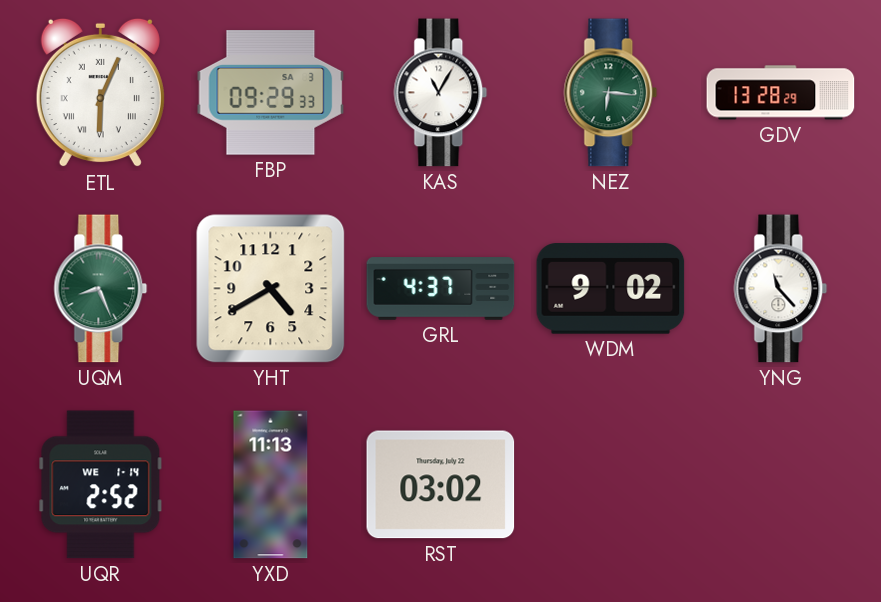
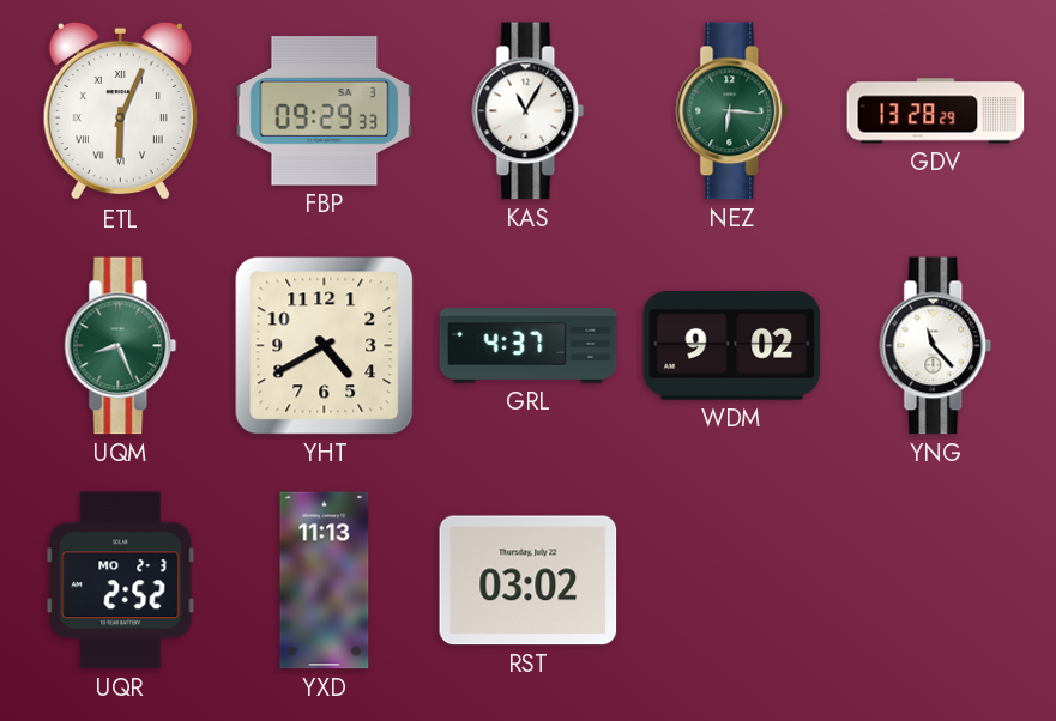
UQR date: WE 1-14 -> MO 2-3 (121, 581)
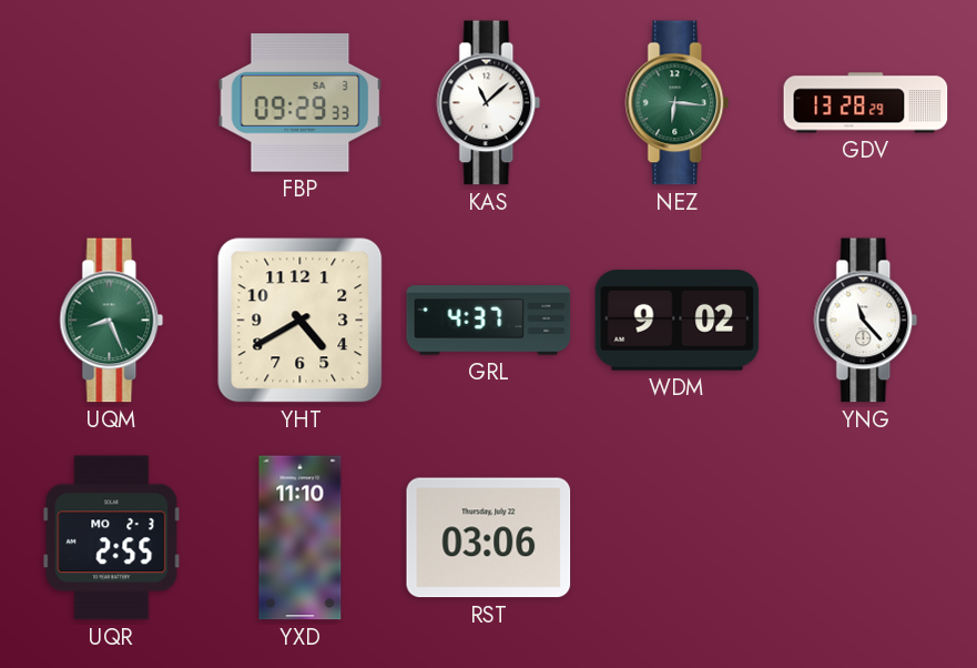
ETL: 6:04 -> none (120, 111)
KAS: 11:05 -> 11:08 (489, 103)
UQR: 2:52 -> 2:55 (112, 538)
YXD: 11:13 -> 11:10 (301, 538)
RST: 03:02 -> 03:06 (489, 538)
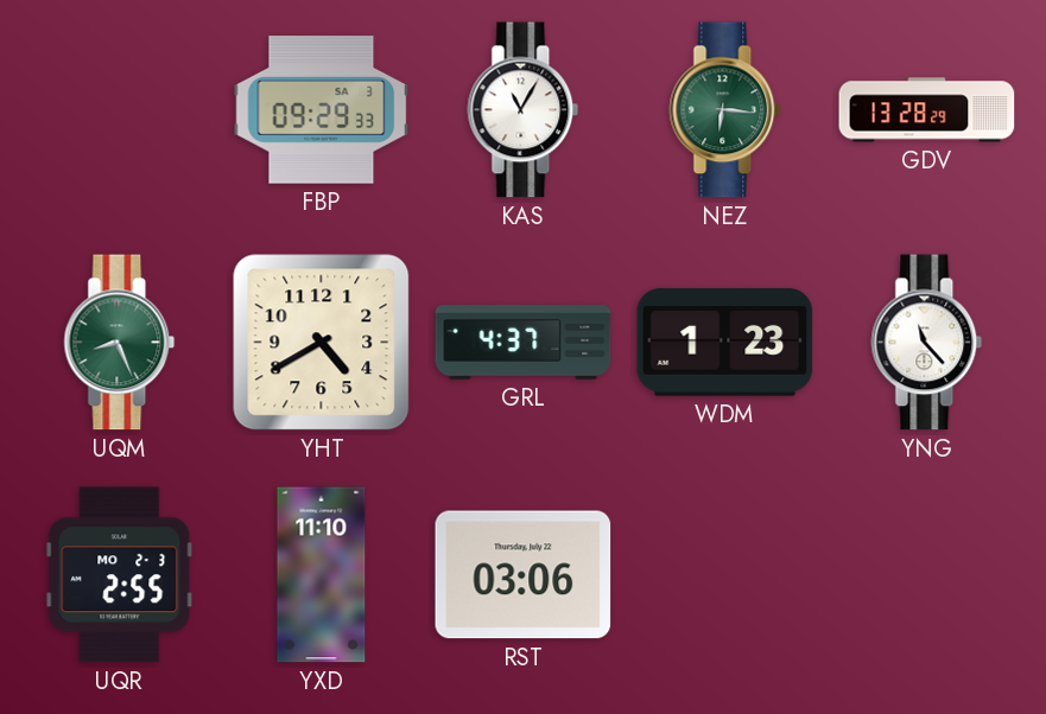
KAS: 11:08 -> 11:05 (524, 110)
WDM: 9:02 -> 1:23 (725, 343)
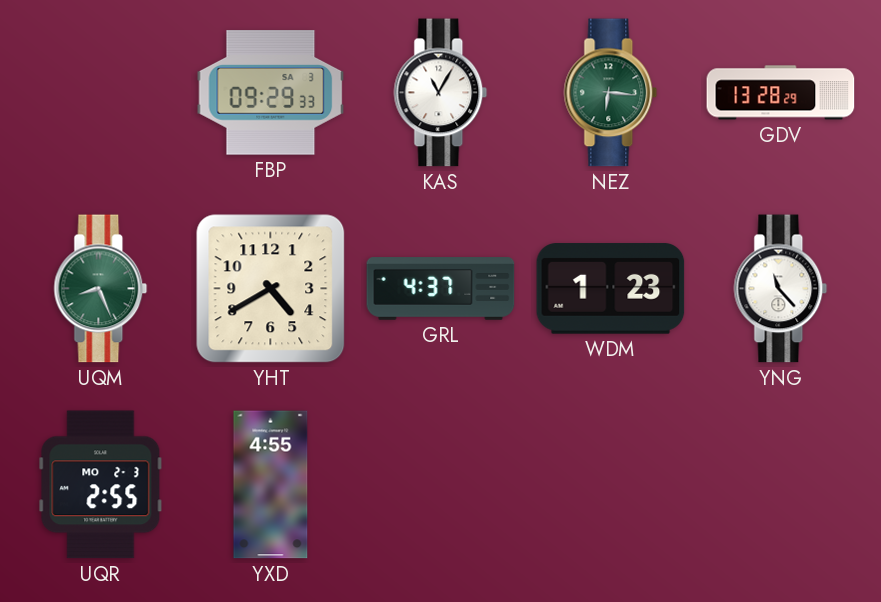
YXD: 11:10 -> 4:55 (271, 485)
RST: 03:06 -> none (524, 575)
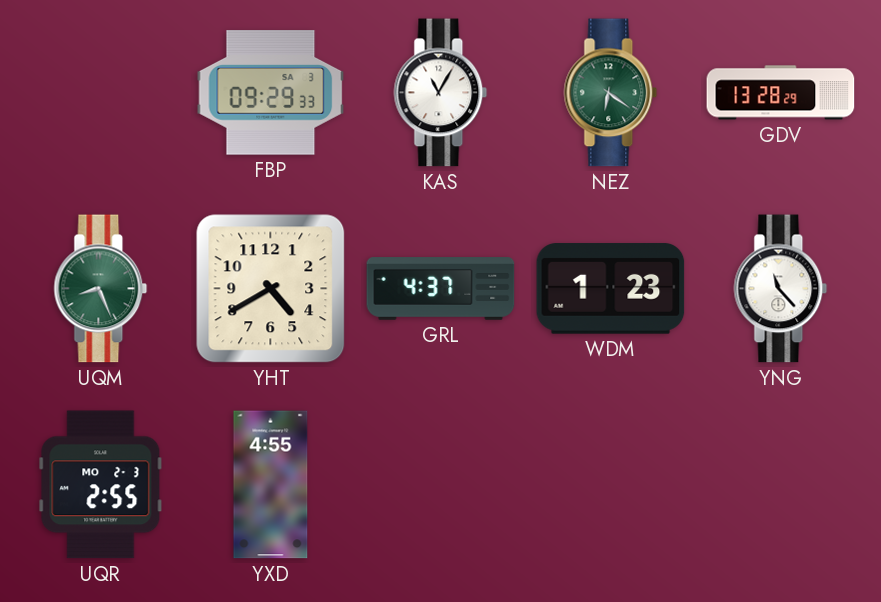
NEZ: 6:16 -> 6:21 (611, 93)
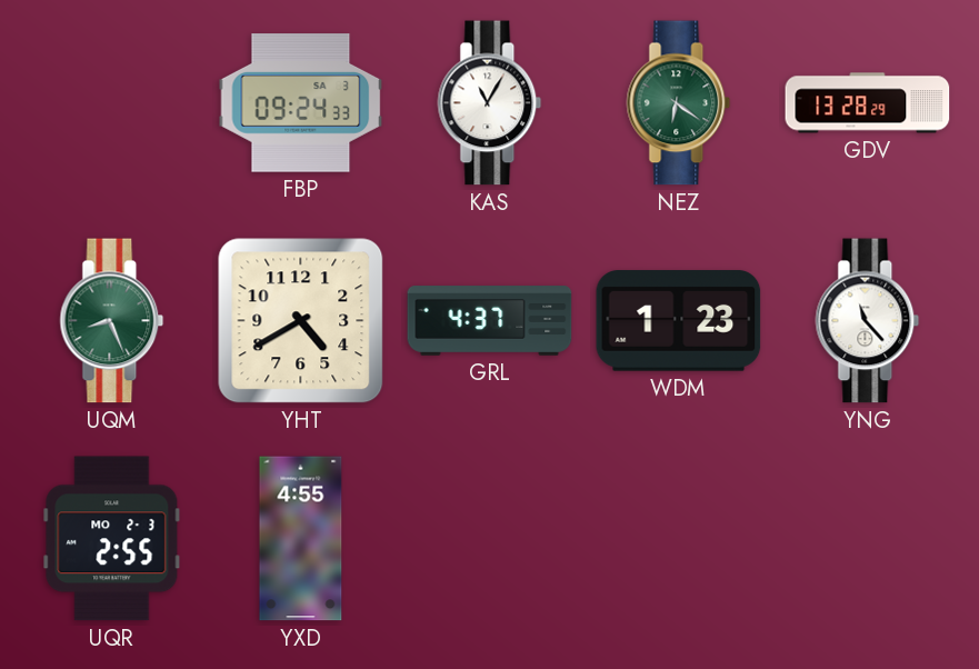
FBP: 09:29 -> 09:24 (301, 103)
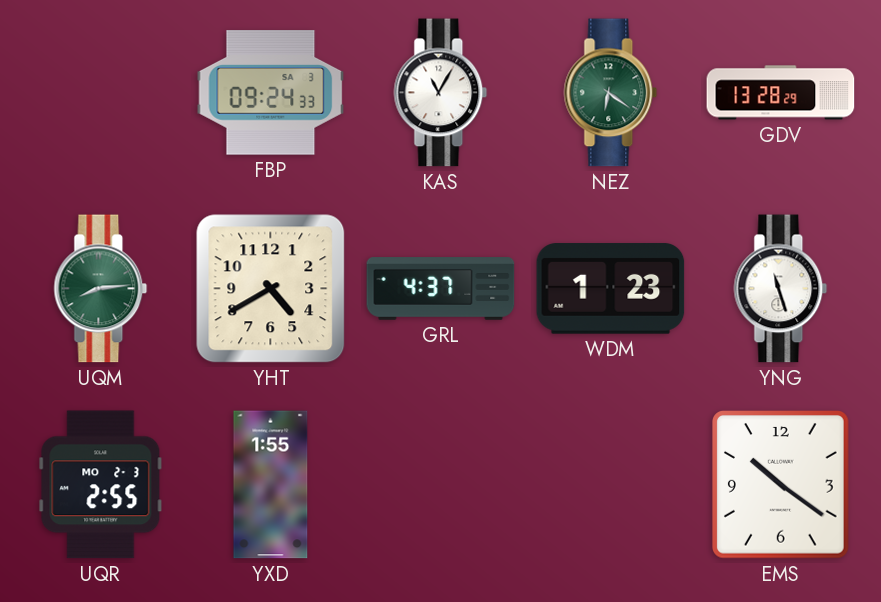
UQM: 8:26 -> 8:14 (101, 289)
YNG: 11:23 -> 11:27 (781, 289)
YXD: 4:55 -> 1:55 (271, 485)
EMS: none -> 10:21 (781, 485)
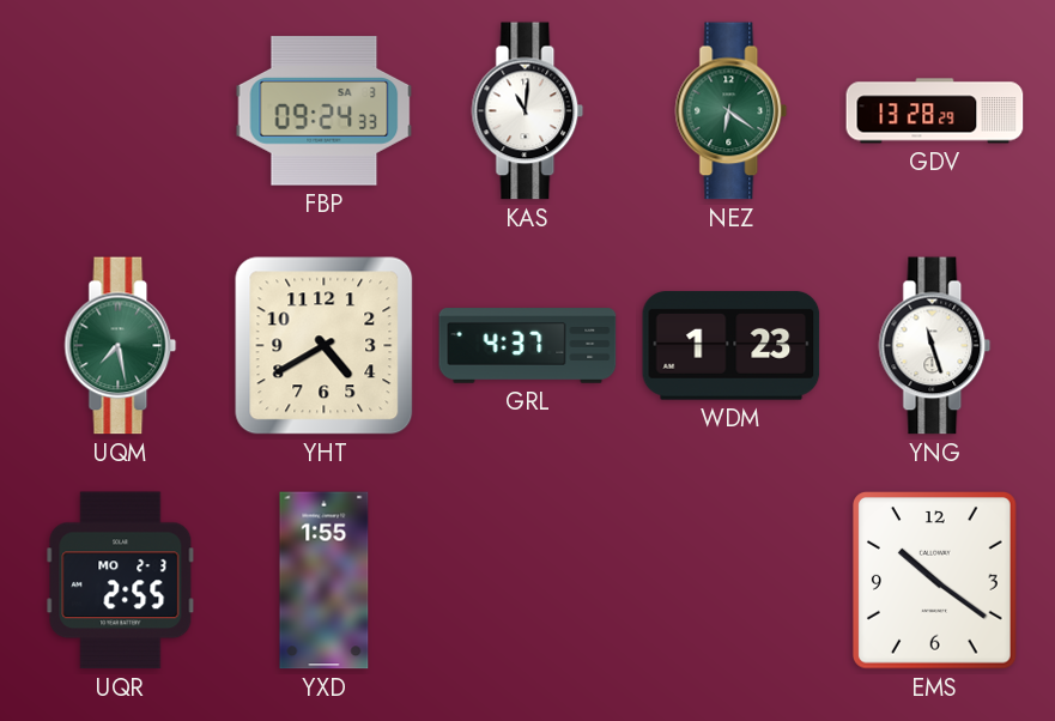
KAS: 11:05 -> 11:01 (528, 111)
UQM: 8:14 -> 7:28 (121, 346)
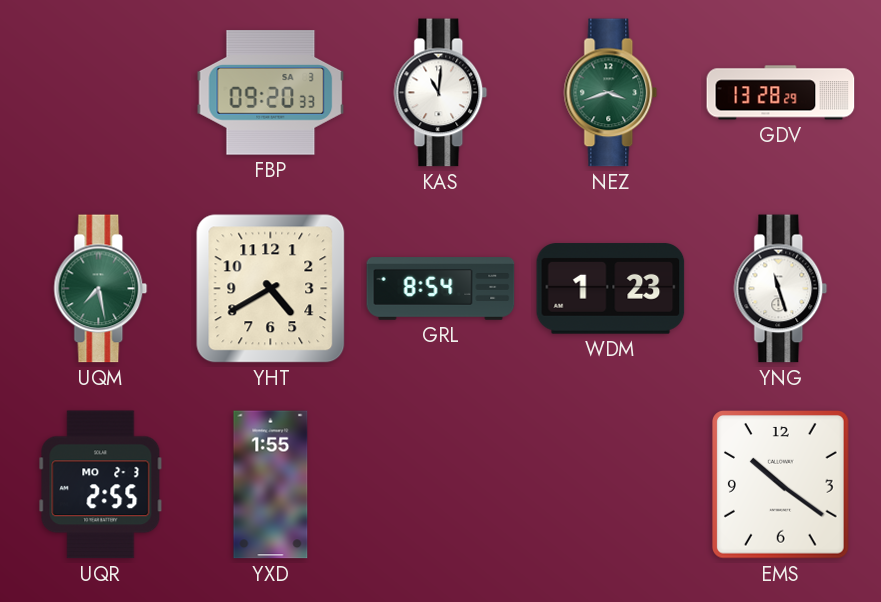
FBP: 09:24 -> 09:20 (271, 93)
NEZ: 6:21 -> 3:42 (611, 93)
GRL: 4:37 -> 8:54 (441, 289)
